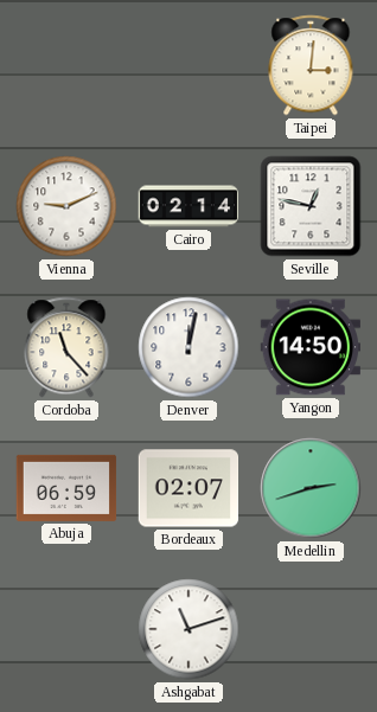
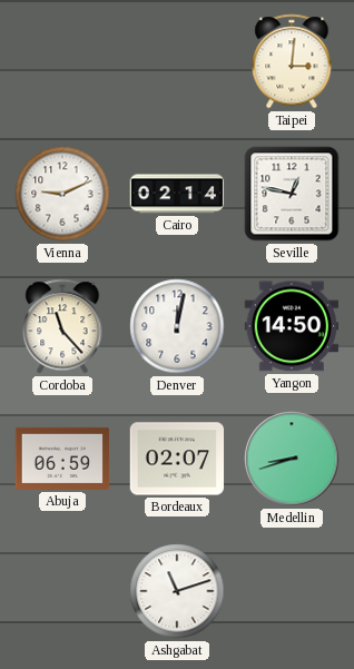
Medellin: 2:42 -> 8:42 (292, 459)
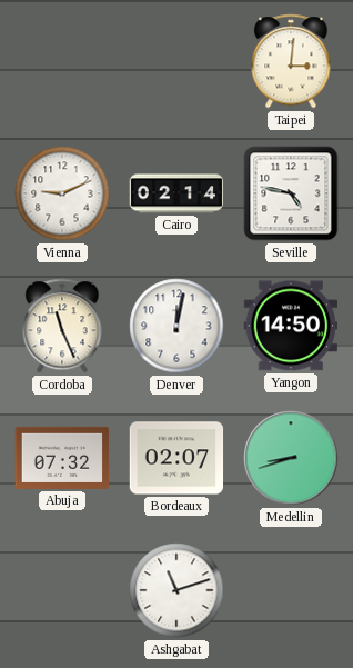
Seville: 12:47 -> 4:47 (291, 193)
Cordoba: 11:23 -> 11:26 (62, 326)
Abuja: 06:59 -> 07:32 (62, 458)
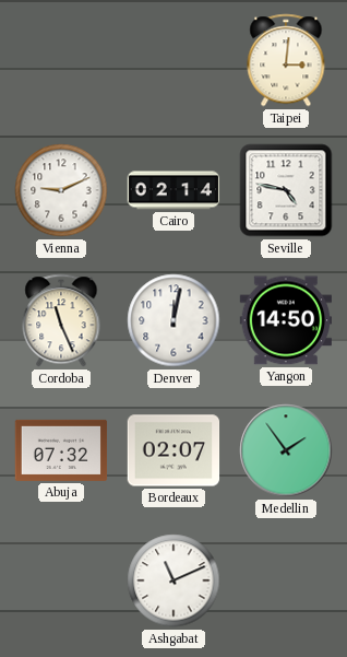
Medellin: 8:42 -> 1:54 (286, 450)
Ashgabat: 11:12 -> 11:11 (174, 580)
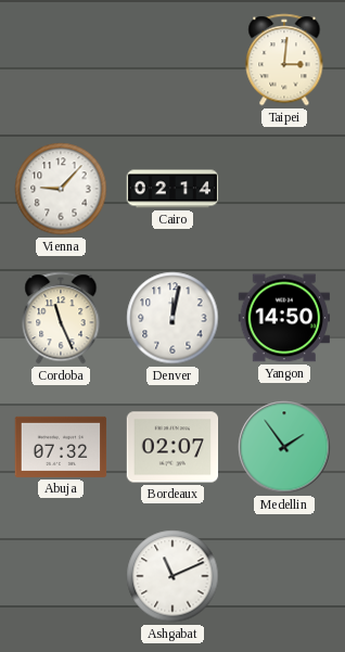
Vienna: 9:11 -> 9:07 (61, 189)
Seville: 4:47 -> none (286, 190)
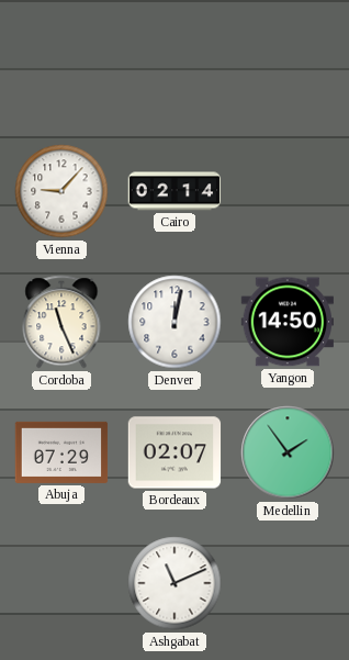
Taipei: 3:01 -> none (284, 60)
Abuja: 07:32 -> 07:29 (61, 452)
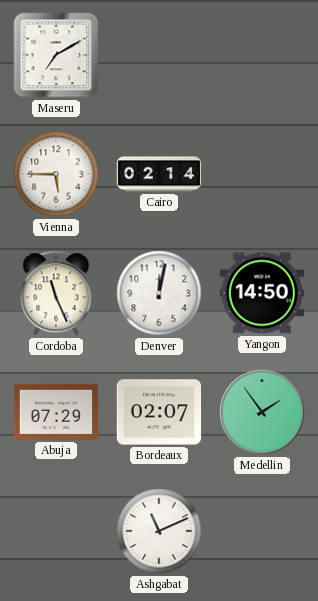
Maseru: none -> 7:10 (56, 55)
Vienna: 9:07 -> 5:45 (56, 174)
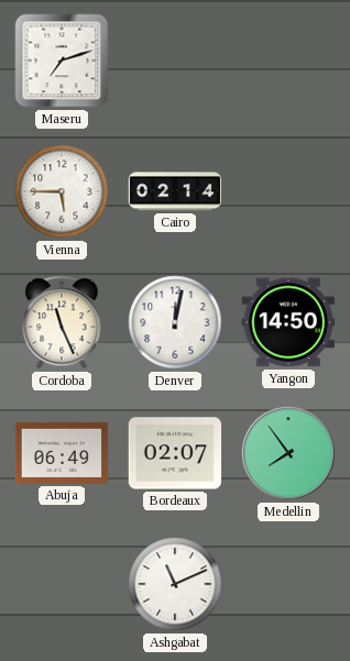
Maseru: 7:10 -> 7:12 (62, 60)
Abuja: 07:29 -> 06:49 (62, 453)
Medellin: 1:54 -> 7:54 (288, 453)
